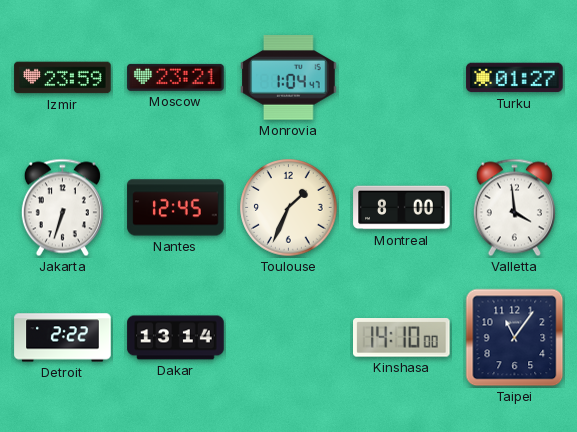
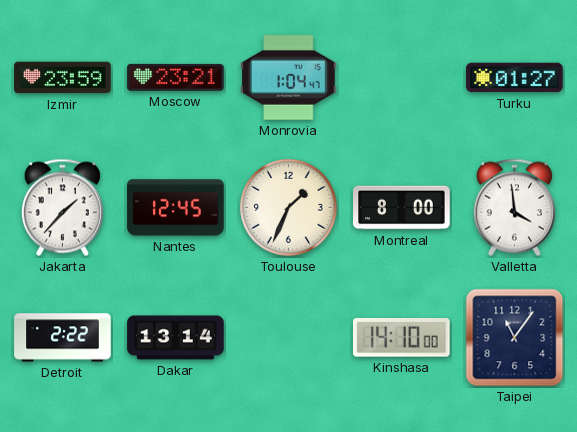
Jakarta: 6:33 -> 1:37 (62, 208)
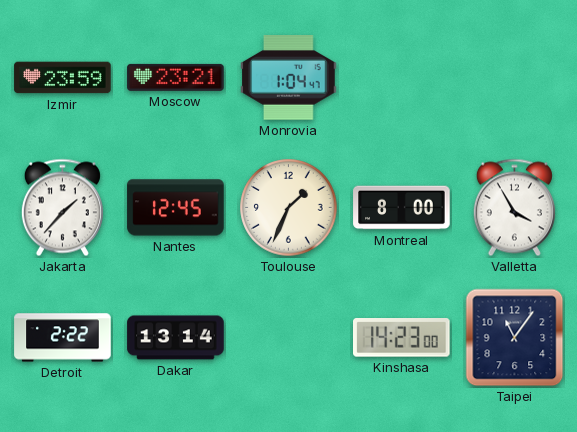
Turku: 01:27 -> none (515, 78)
Valletta: 3:59 -> 3:55 (514, 208)
Kinshasa: 14:10 -> 14:23 (402, 338)
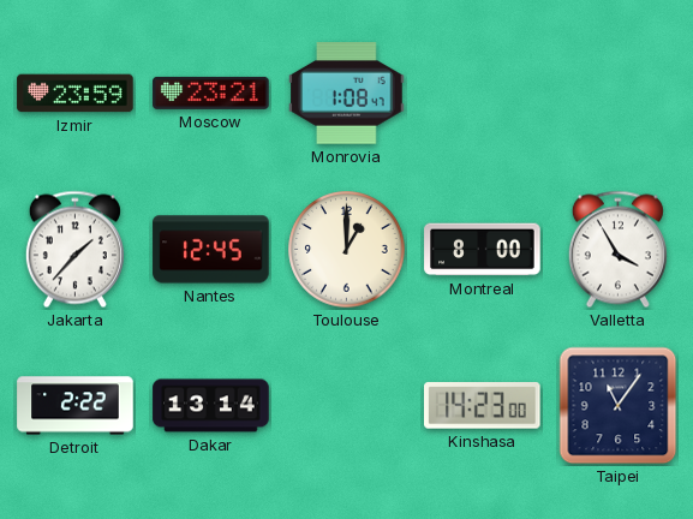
Monrovia: 1:04 -> 1:08 (347, 94)
Toulouse: 1:34 -> 1:00 (347, 250)
